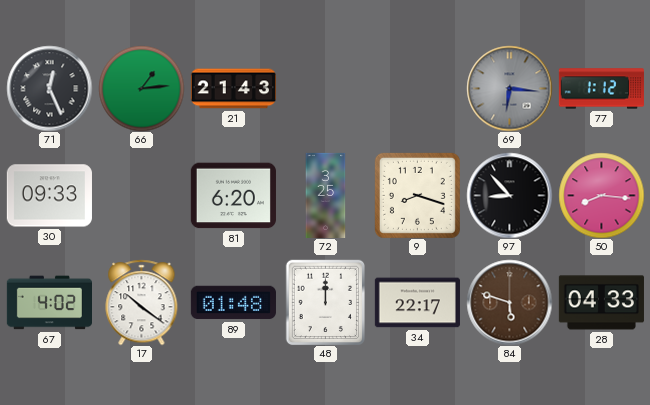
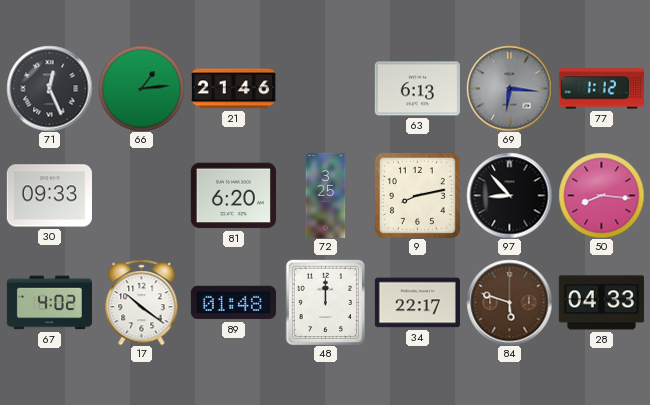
21: 21:43 -> 21:46 (233, 89)
63: none -> 6:13 (417, 89)
9: 8:18 -> 8:13 (417, 195)
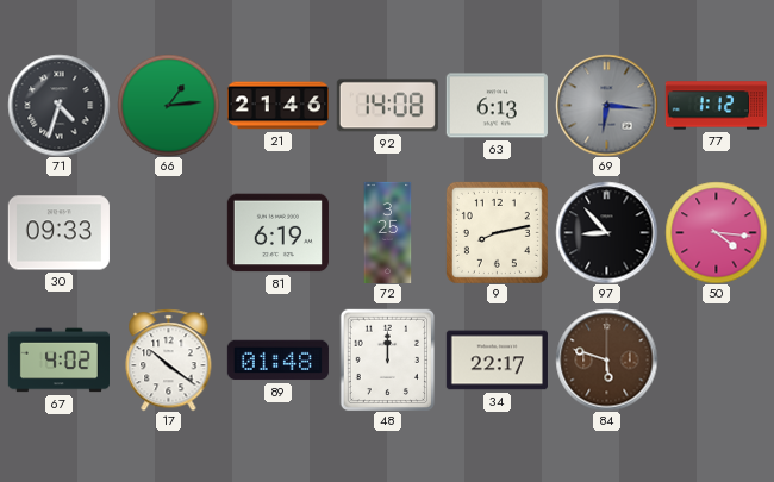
71: 12:26 -> 4:33 (58, 105)
92: none -> 14:08 (387, 106)
81: 6:20 -> 6:19 (277, 233)
50: 8:16 -> 4:16 (716, 232)
28: 04:33 -> none (601, 303)
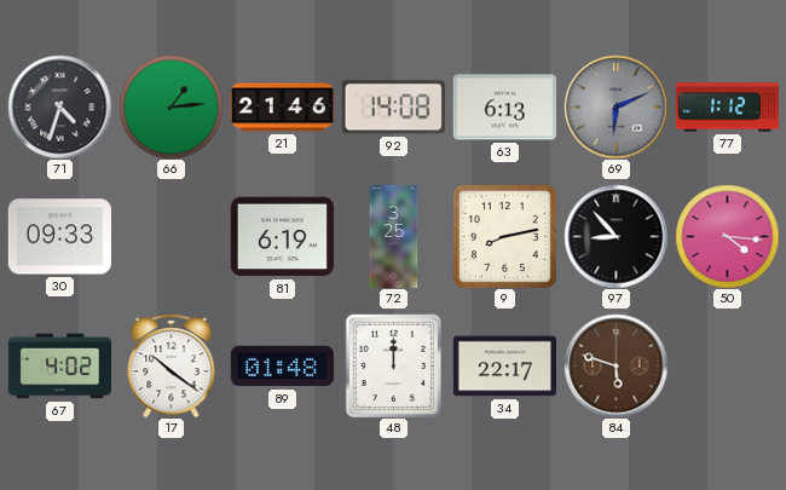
69: 6:16 -> 6:11 (615, 106)
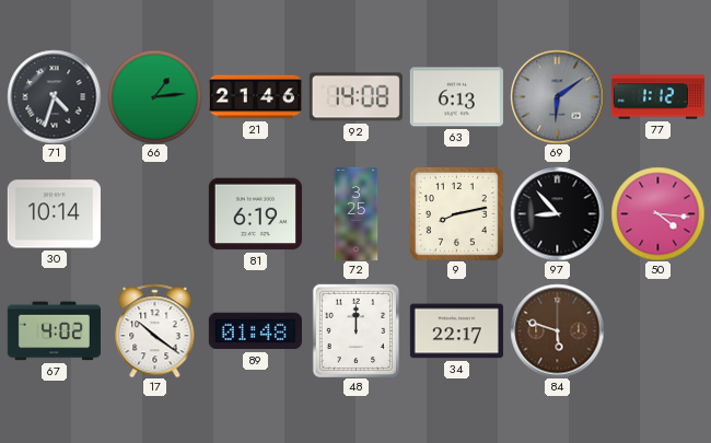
69: 6:11 -> 6:09 (557, 96)
30: 09:33 -> 10:14 (54, 214)
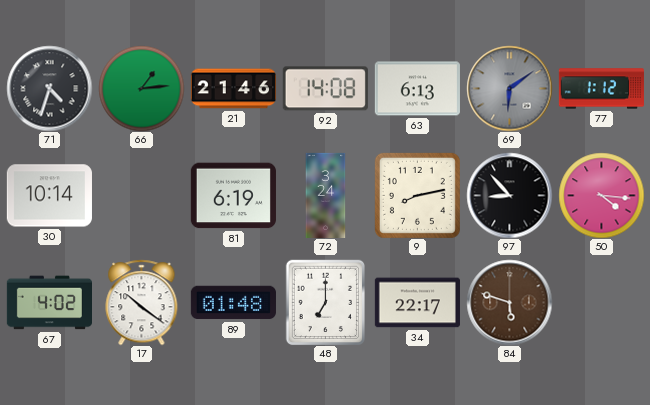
72: 3:25 -> 3:24 (326, 195)
48: 12:00 -> 7:00 (325, 302)
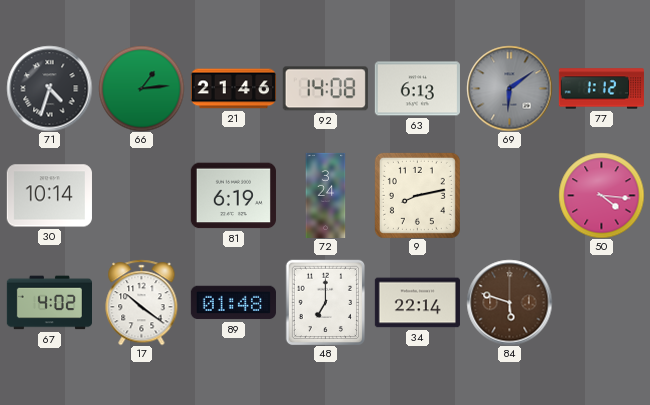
97: 8:53 -> none (509, 195)
34: 22:17 -> 22:14 (417, 303)
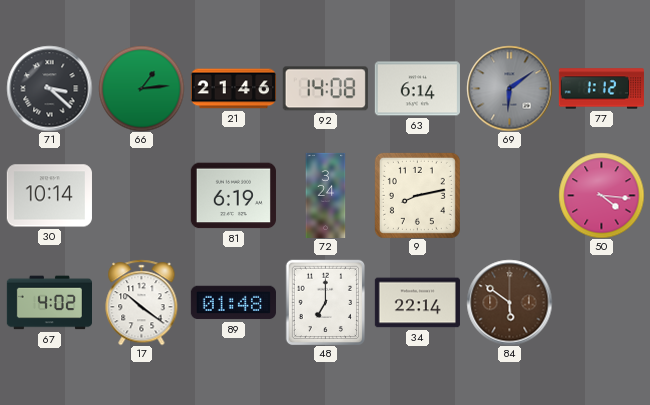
71: 4:33 -> 3:22 (49, 88)
63: 6:13 -> 6:14 (417, 89)
84: 5:48 -> 5:51 (509, 302)
